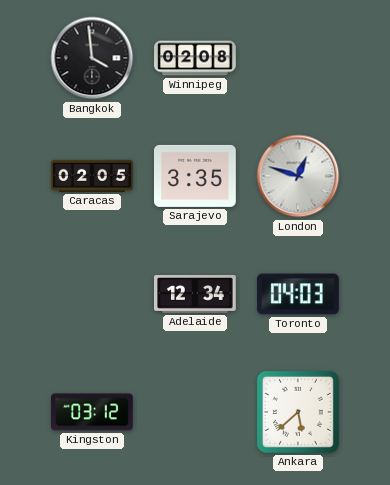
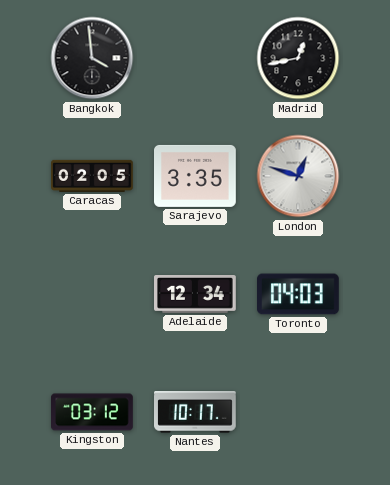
Winnipeg: 02:08 -> none (195, 58)
Madrid: none -> 12:43 (298, 58)
Nantes: none -> 10:17 (196, 412)
Ankara: 5:38 -> none (298, 412)
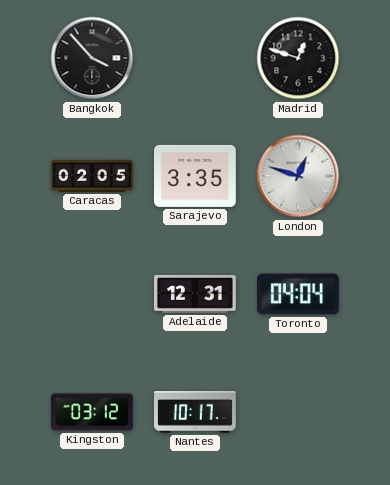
Bangkok: 3:59 -> 3:53 (92, 58)
Madrid: 12:43 -> 12:48 (298, 58)
Adelaide: 12:34 -> 12:31 (195, 295)
Toronto: 04:03 -> 04:04 (299, 294)
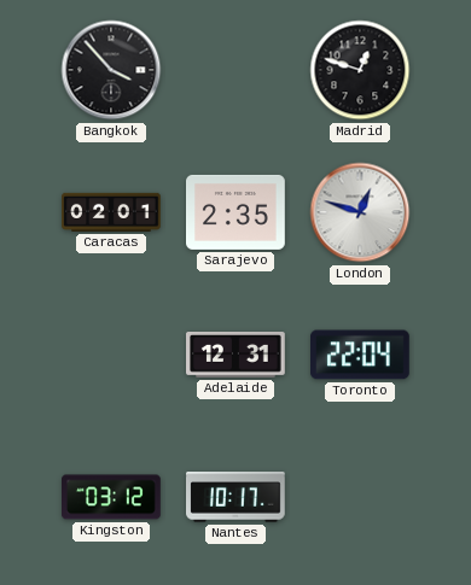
Caracas: 02:05 -> 02:01 (111, 212)
Sarajevo: 3:35 -> 2:35 (237, 212)
Toronto: 04:04 -> 22:04 (361, 355)
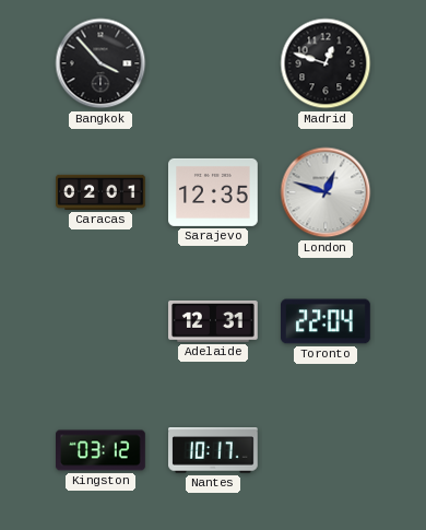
Sarajevo: 2:35 -> 12:35 (214, 192)
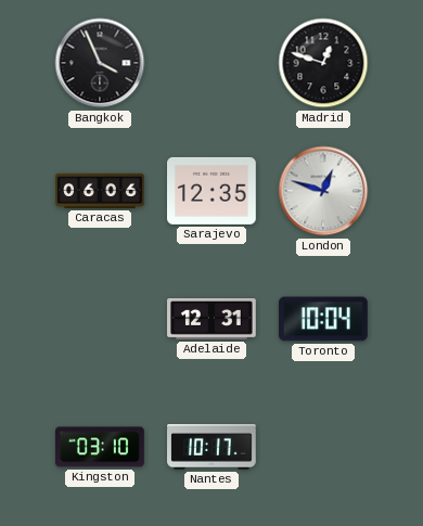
Bangkok: 3:53 -> 3:56 (100, 63)
Caracas: 02:01 -> 06:06 (100, 191)
Toronto: 22:04 -> 10:04 (324, 319)
Kingston: 03:12 -> 03:10 (101, 447)
